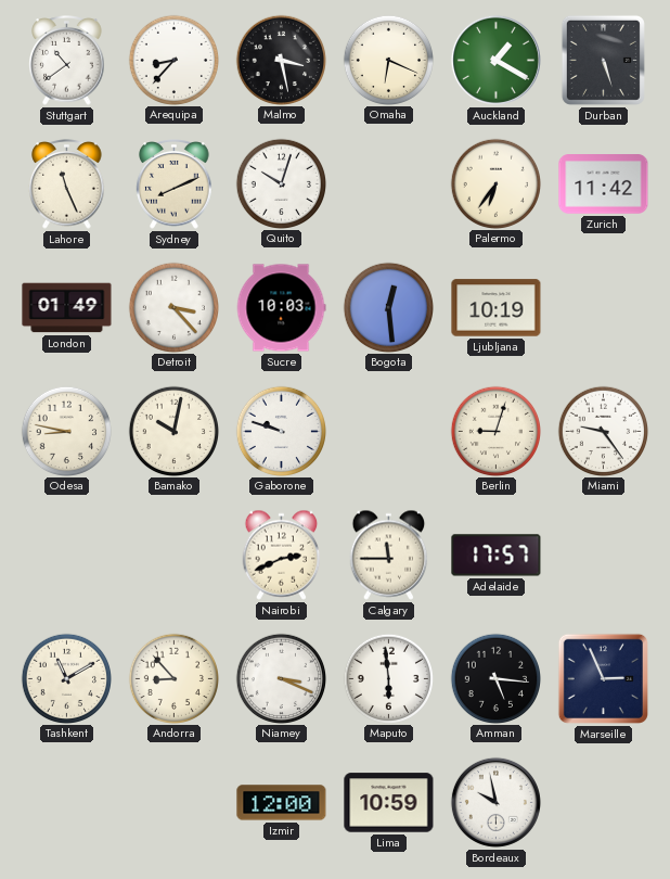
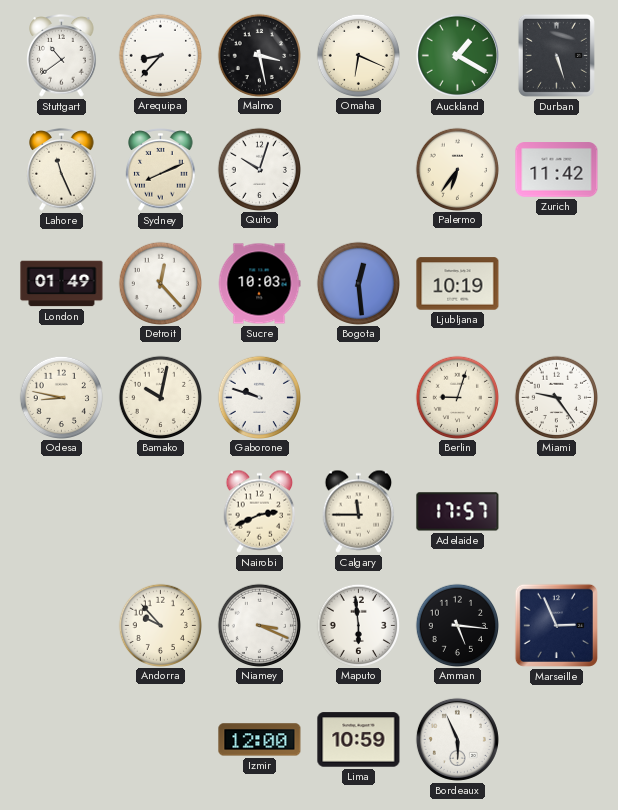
Detroit: 3:23 -> 12:23 (160, 283)
Tashkent: 11:10 -> none (66, 678)
Andorra: 8:53 -> 9:53 (160, 625)
Bordeaux: 9:58 -> 5:56 (457, 739)
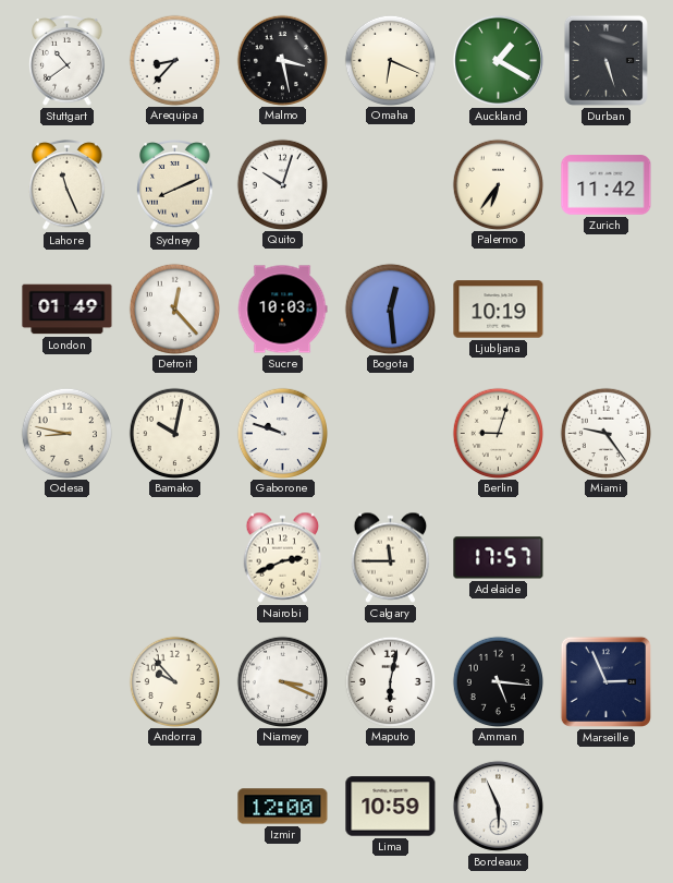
Maputo: 5:59 -> 6:02 (390, 681)
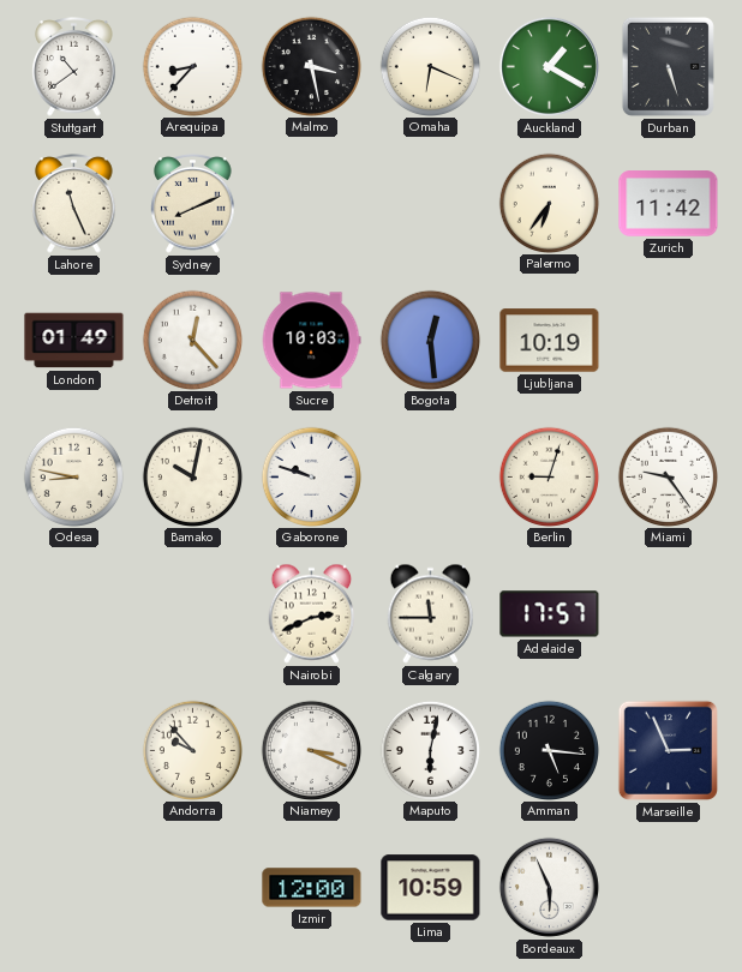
Quito: 10:03 -> none (282, 184)
